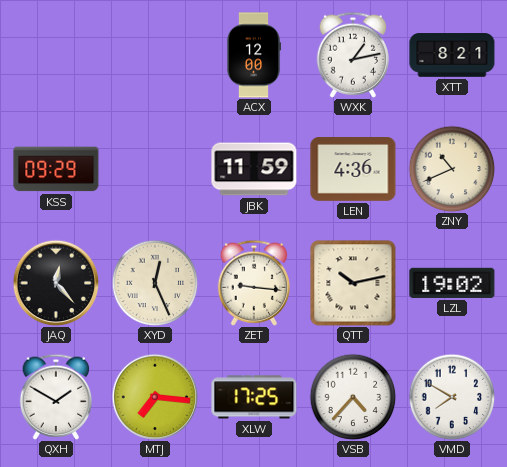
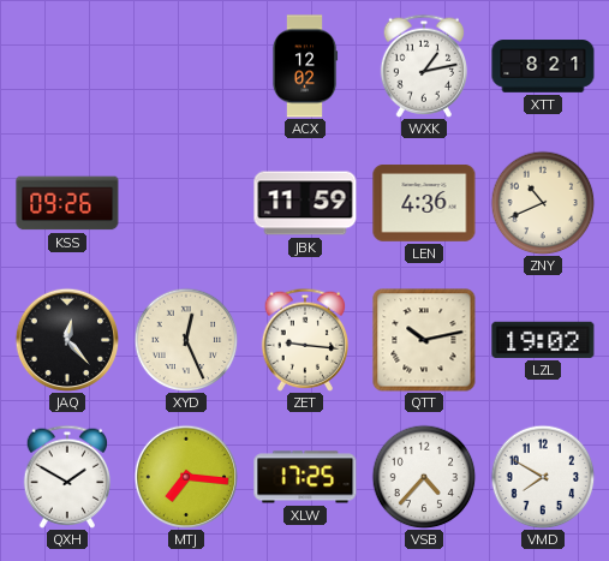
ACX: 12:00 -> 12:02 (305, 66)
KSS: 09:29 -> 09:26 (67, 203)
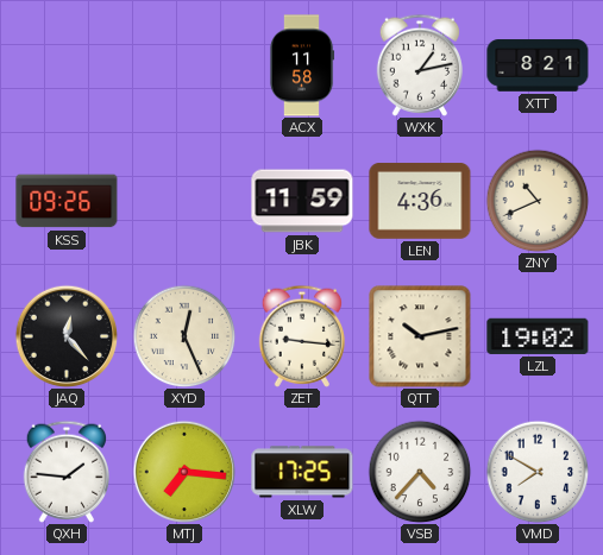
ACX: 12:02 -> 11:58 (302, 65)
QXH: 1:50 -> 1:46 (65, 472)
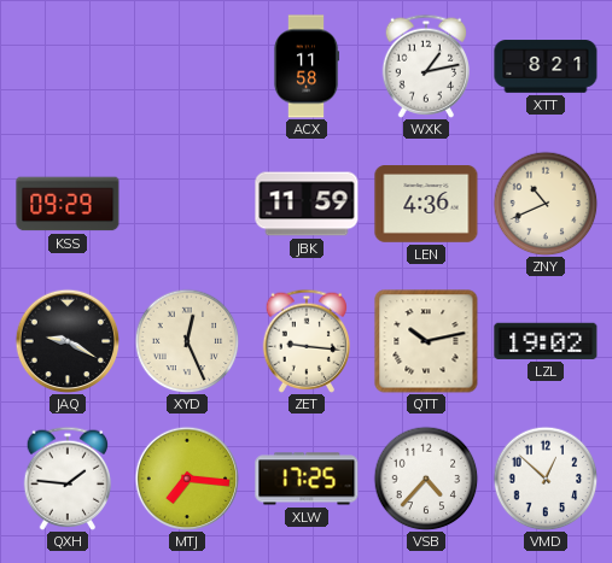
KSS: 09:26 -> 09:29 (68, 204)
JAQ: 12:23 -> 9:20 (68, 341)
VMD: 7:50 -> 12:52 (546, 479)
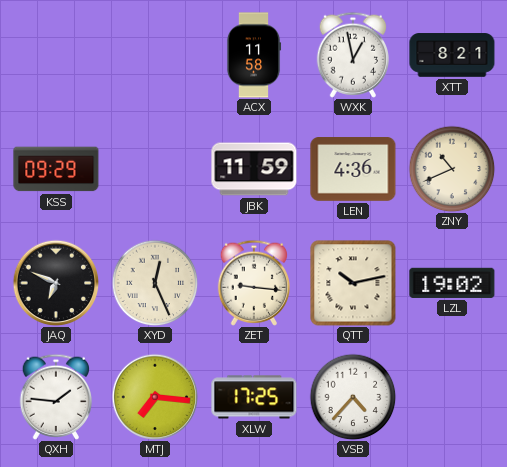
WXK: 1:13 -> 12:58 (352, 55)
JAQ: 9:20 -> 6:49 (56, 283)
VMD: 12:52 -> none (546, 479)
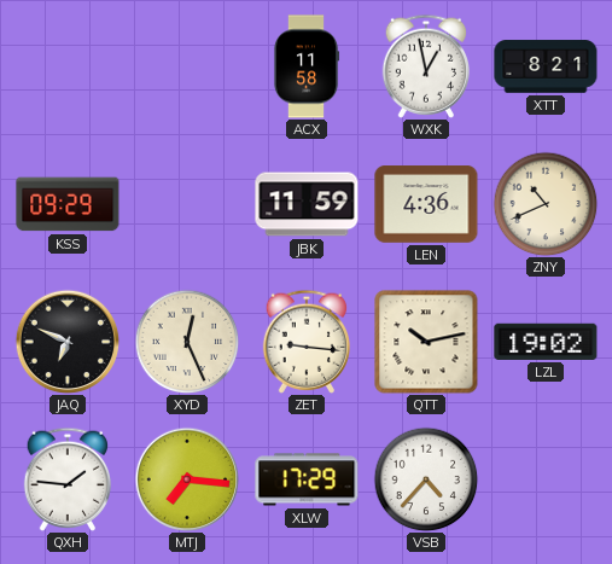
XLW: 17:25 -> 17:29 (307, 479)
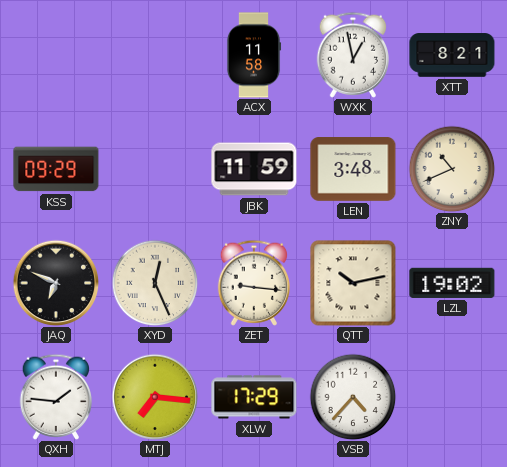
LEN: 4:36 -> 3:48 (353, 170)
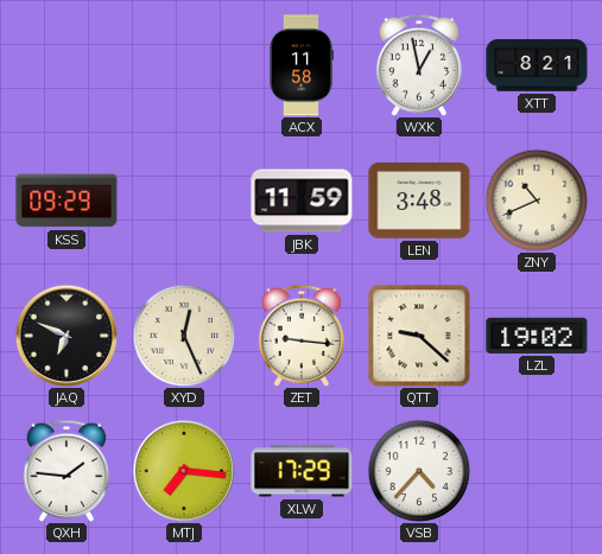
QTT: 10:13 -> 9:22 (419, 336)
